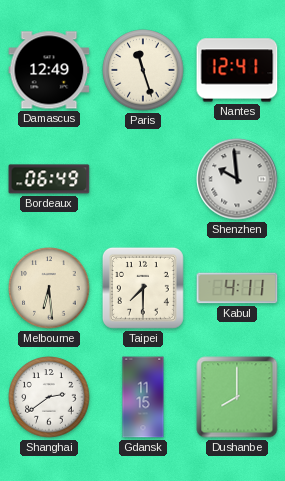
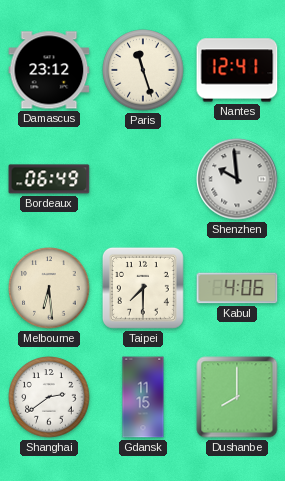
Damascus: 12:49 -> 23:12 (49, 70)
Kabul: 4:11 -> 4:06 (237, 288)
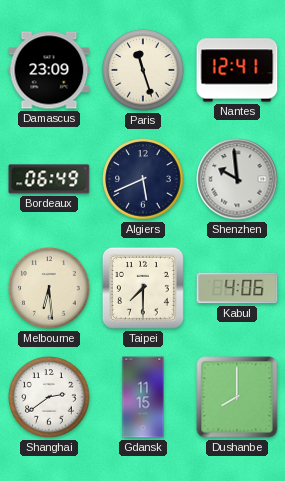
Damascus: 23:12 -> 23:09 (49, 70)
Algiers: none -> 5:41 (143, 179)
